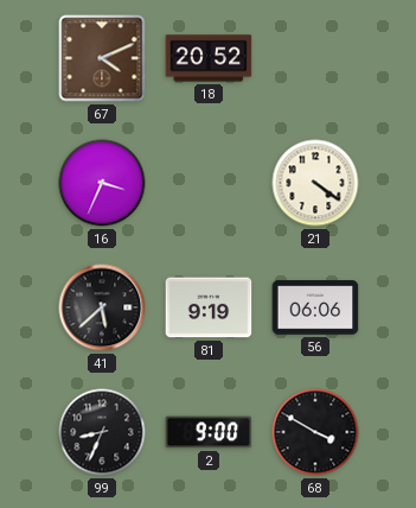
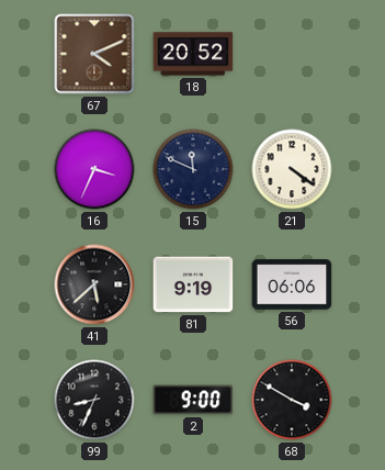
15: none -> 11:49 (193, 169)
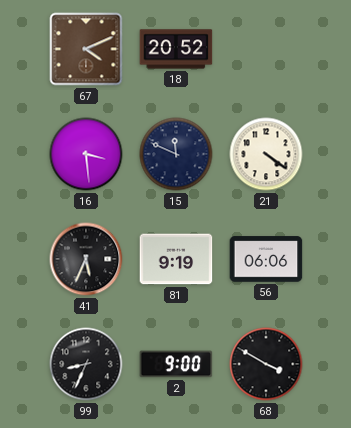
16: 3:34 -> 3:29 (86, 154)
41: 5:38 -> 5:34 (86, 259)
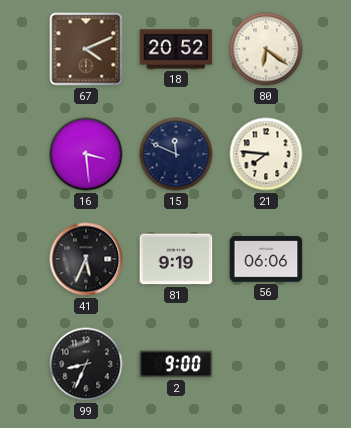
80: none -> 6:21 (266, 49)
21: 4:21 -> 7:46 (266, 154)
68: 3:50 -> none (266, 364)
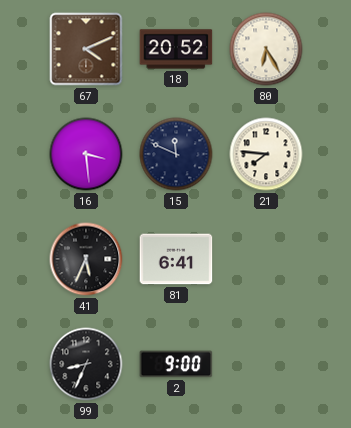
80: 6:21 -> 6:25 (266, 49)
81: 9:19 -> 6:41 (176, 259)
56: 06:06 -> none (266, 259)
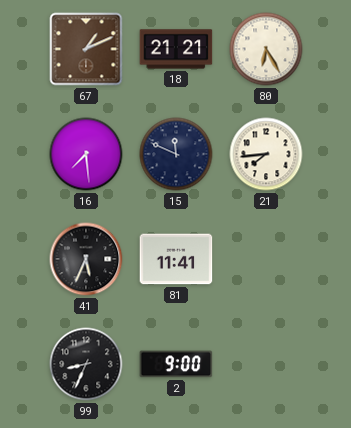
67: 4:11 -> 1:11 (86, 49)
18: 20:52 -> 21:21 (176, 49)
16: 3:29 -> 7:29 (86, 154)
21: 7:46 -> 7:44 (266, 154)
81: 6:41 -> 11:41 (176, 259)
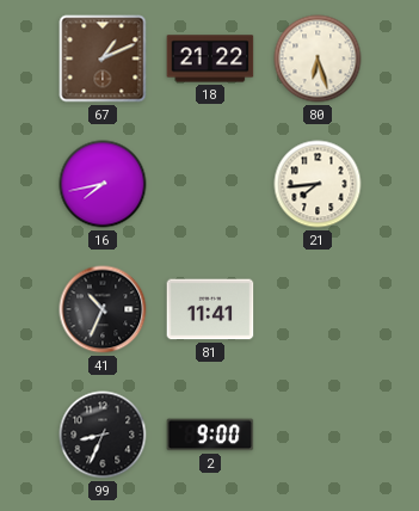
18: 21:21 -> 21:22 (210, 59)
80: 6:25 -> 6:27 (318, 59)
16: 7:29 -> 7:43 (103, 184)
15: 11:49 -> none (176, 154)
41: 5:34 -> 10:34 (103, 309)
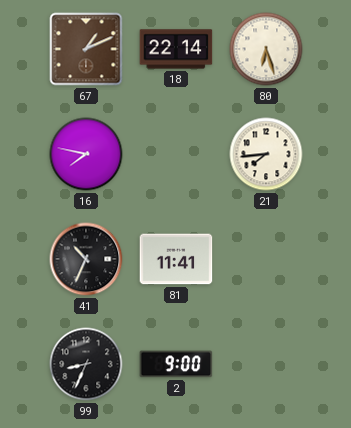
18: 21:22 -> 22:14 (176, 49)
16: 7:43 -> 7:47 (86, 154)
